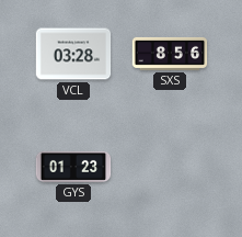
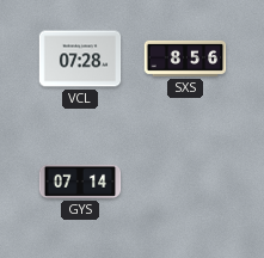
VCL: 03:28 -> 07:28 (80, 59)
GYS: 01:23 -> 07:14 (80, 182)
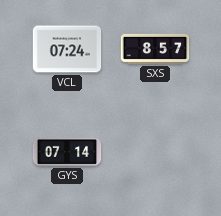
VCL: 07:28 -> 07:24 (67, 49)
SXS: 8:56 -> 8:57 (155, 49)
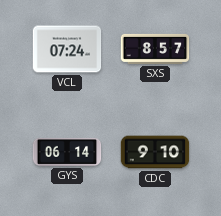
GYS: 07:14 -> 06:14 (67, 152)
CDC: none -> 9:10 (155, 152)
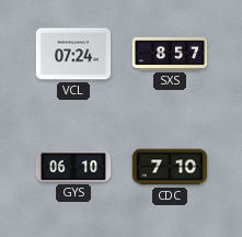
GYS: 06:14 -> 06:10 (73, 167)
CDC: 9:10 -> 7:10 (170, 167)
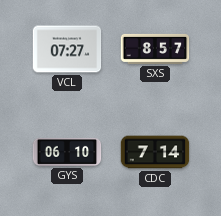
VCL: 07:24 -> 07:27 (67, 49)
CDC: 7:10 -> 7:14 (155, 152)
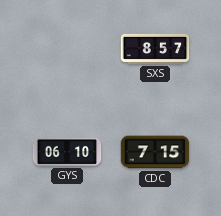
VCL: 07:27 -> none (67, 49)
CDC: 7:14 -> 7:15 (155, 152)
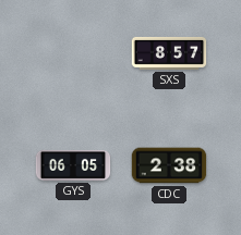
GYS: 06:10 -> 06:05 (73, 165)
CDC: 7:15 -> 2:38 (169, 165)
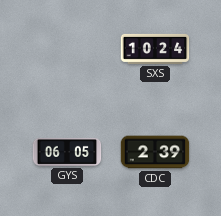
SXS: 8:57 -> 10:24 (155, 49)
CDC: 2:38 -> 2:39 (155, 152)
